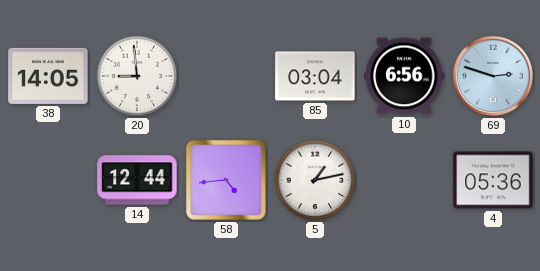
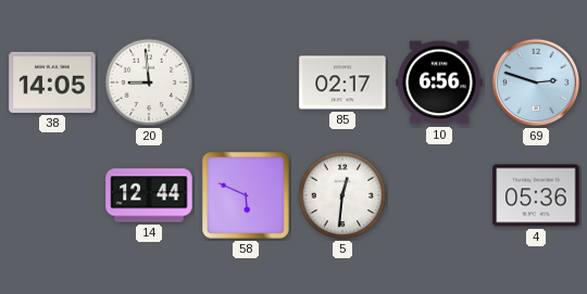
85: 03:04 -> 02:17 (342, 82)
58: 4:44 -> 5:49 (247, 196)
5: 1:13 -> 12:31 (342, 195)
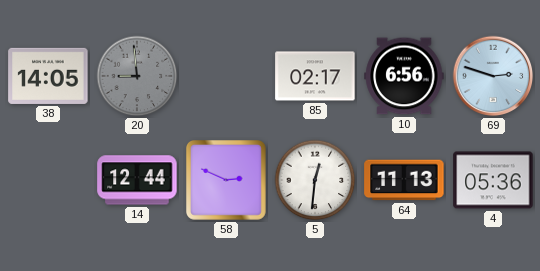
20 dial: white -> grey (137, 76)
58: 5:49 -> 2:49 (227, 181)
64: none -> 11:13 (404, 180)
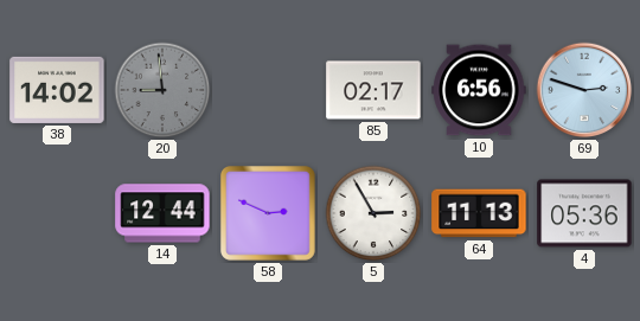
38: 14:05 -> 14:02 (57, 90)
5: 12:31 -> 2:55 (373, 213)
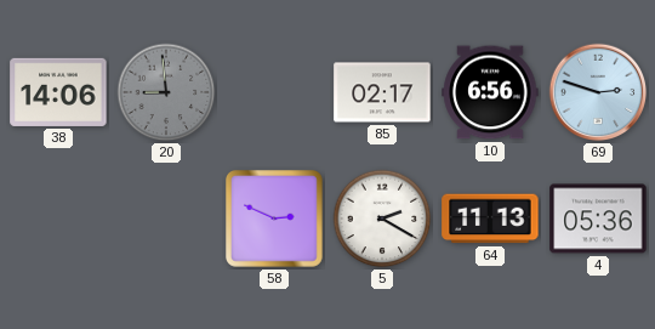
38: 14:02 -> 14:06 (58, 92)
14: 12:44 -> none (162, 213)
5: 2:55 -> 2:20 (382, 219)
